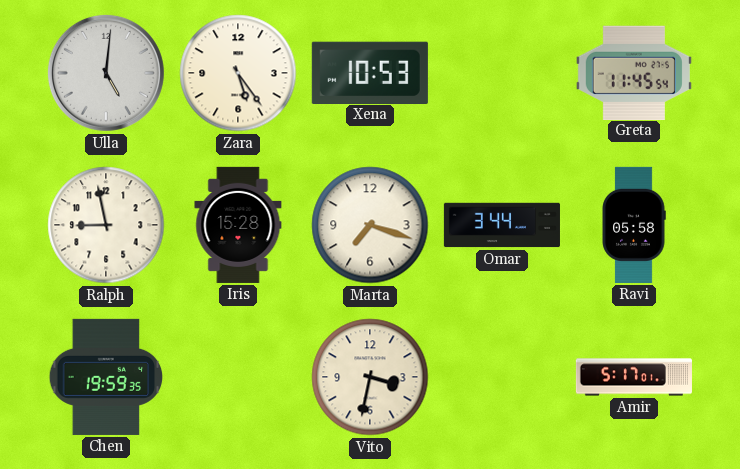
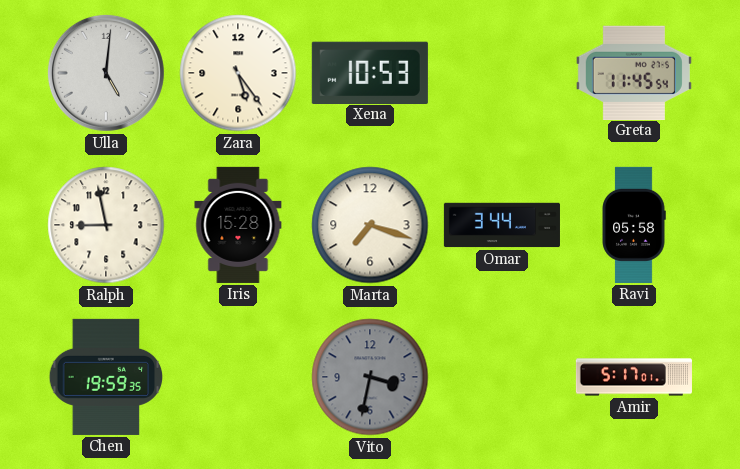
Vito dial: cream -> grey (370, 377)
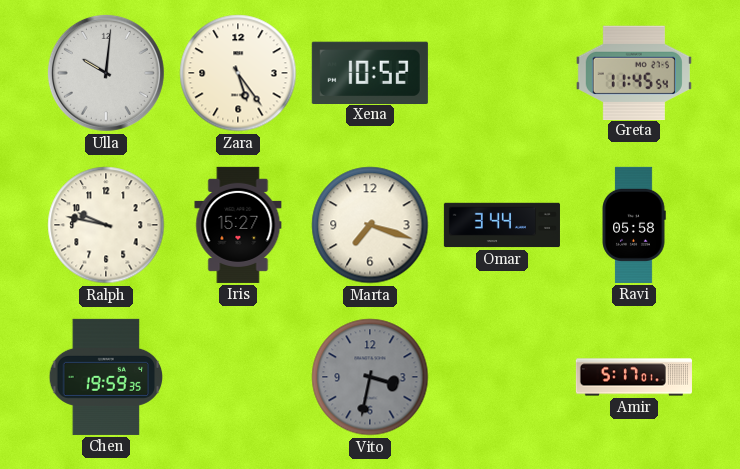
Ulla: 5:01 -> 10:01 (106, 73)
Xena: 10:53 -> 10:52 (370, 72)
Ralph: 8:58 -> 9:47 (106, 225)
Iris: 15:28 -> 15:27 (238, 225)
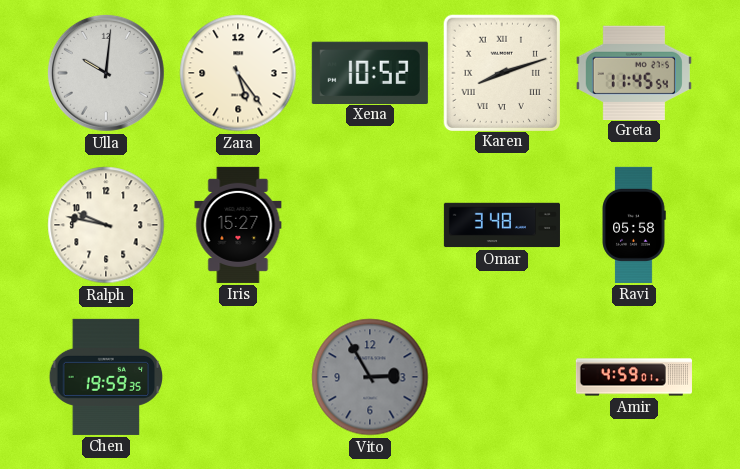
Karen: none -> 8:12 (501, 72)
Marta: 7:18 -> none (370, 225)
Omar: 3:44 -> 3:48 (502, 225)
Vito: 3:32 -> 2:55 (370, 377)
Amir: 5:17 -> 4:59 (634, 377)
